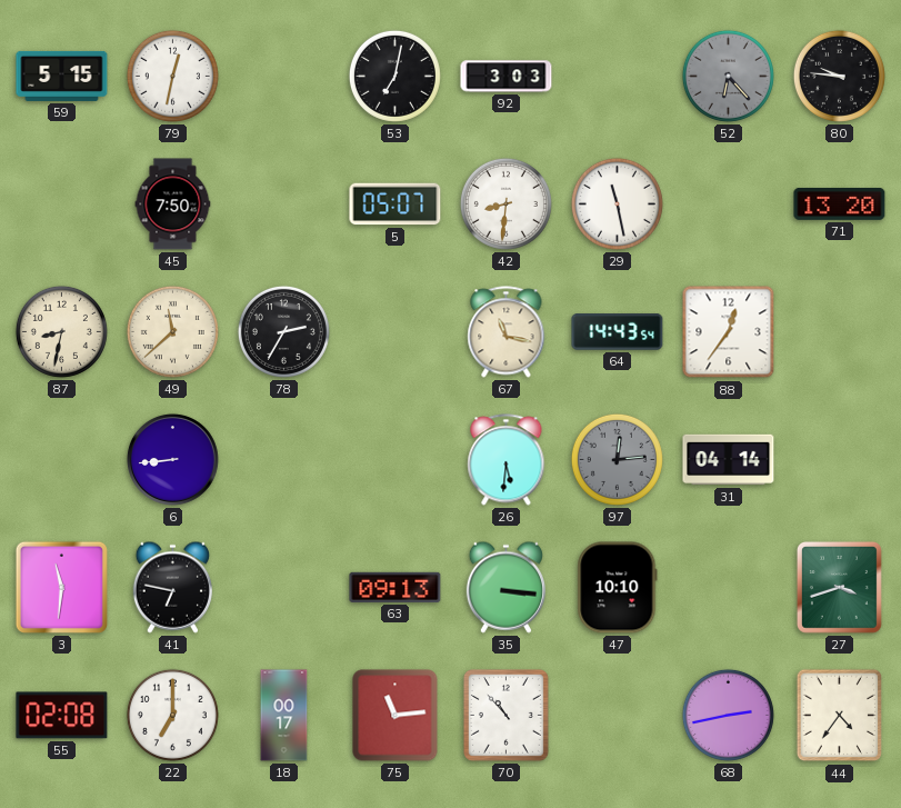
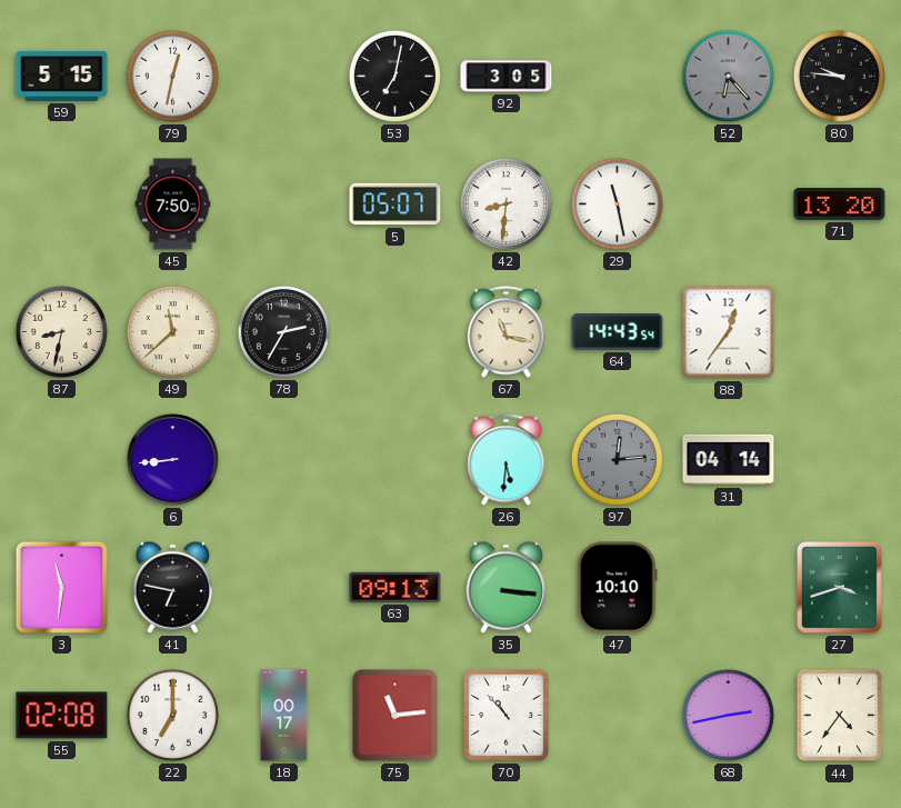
92: 3:03 -> 3:05 (507, 77)
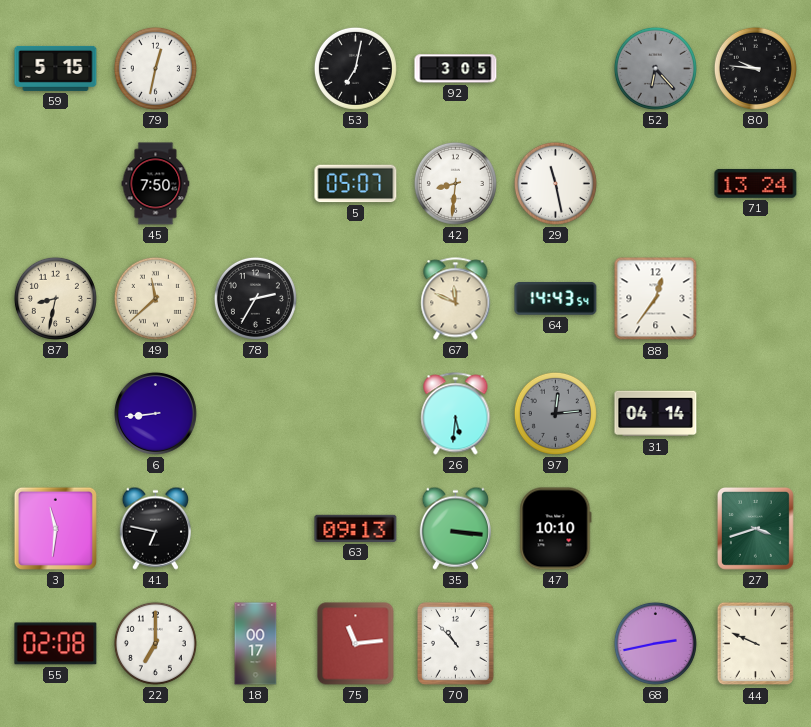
71: 13:20 -> 13:24 (756, 183)
67: 11:17 -> 11:49 (456, 299)
44: 4:36 -> 9:49 (756, 644)
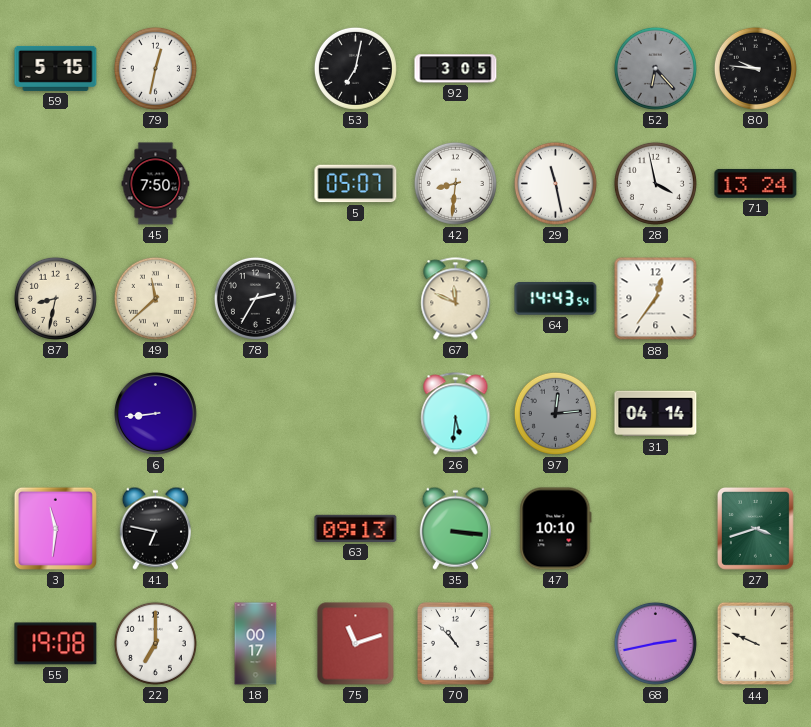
28: none -> 3:58 (655, 183)
55: 02:08 -> 19:08 (56, 644)
75: 11:14 -> 11:12 (356, 644)
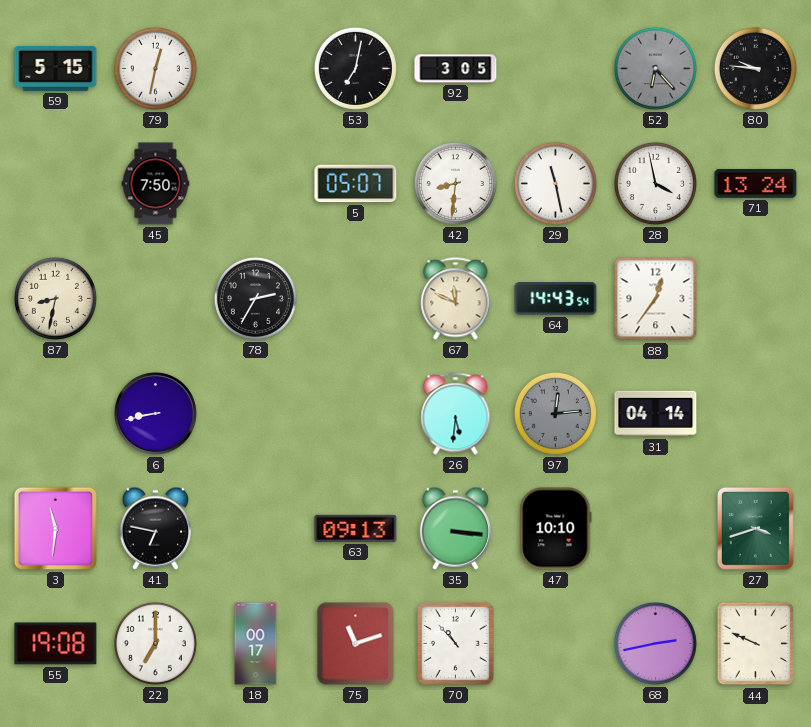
49: 11:38 -> none (155, 298)
6: 8:44 -> 8:43 (155, 413)
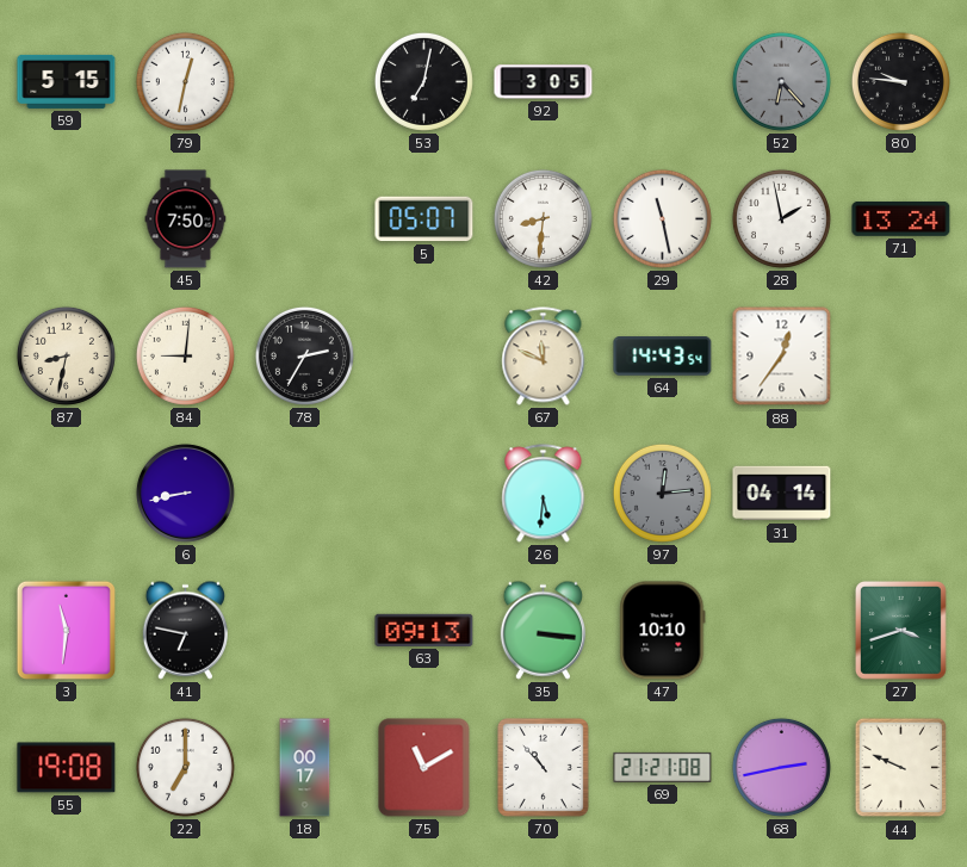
28: 3:58 -> 1:58 (781, 218)
84: none -> 9:01 (185, 355)
75: 11:12 -> 11:10 (424, 768)
69: none -> 21:21 (663, 767)
